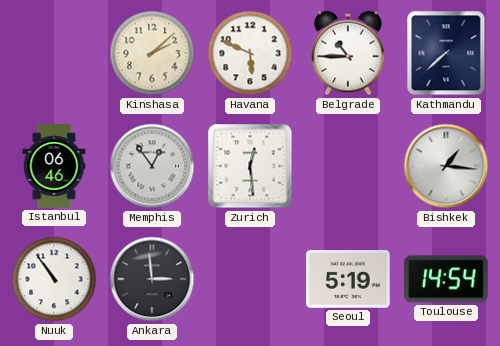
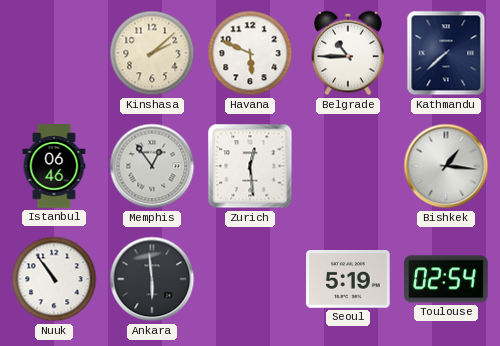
Ankara: 2:59 -> 5:59 (152, 279)
Toulouse: 14:54 -> 02:54 (446, 279)
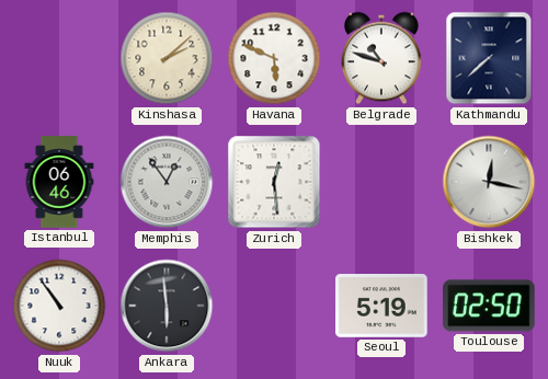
Belgrade: 10:45 -> 10:48 (381, 58)
Bishkek: 1:16 -> 12:17 (489, 182)
Toulouse: 02:54 -> 02:50 (489, 306)
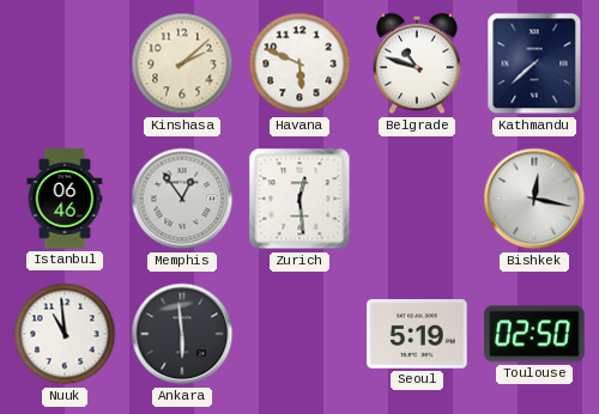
Nuuk: 10:54 -> 10:59 (65, 334)
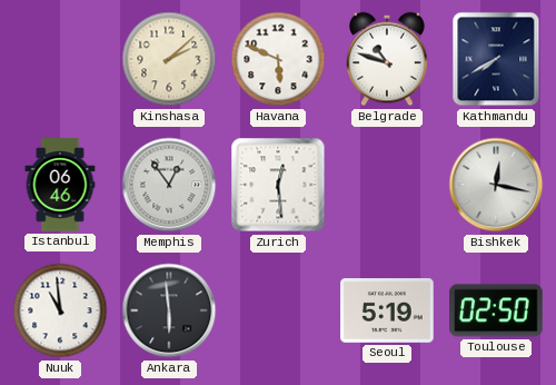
Kathmandu: 7:38 -> 7:40 (496, 59)
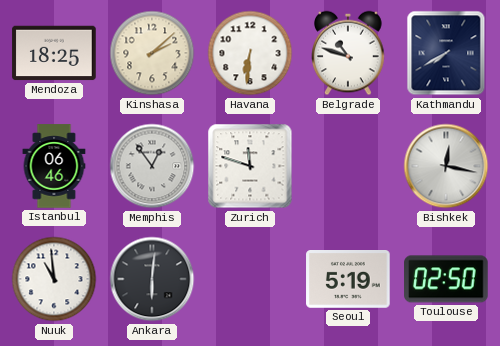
Mendoza: none -> 18:25 (54, 53)
Havana: 5:49 -> 6:31 (250, 53)
Zurich: 12:29 -> 11:48 (250, 166)
Ankara: 5:59 -> 6:01 (152, 279)
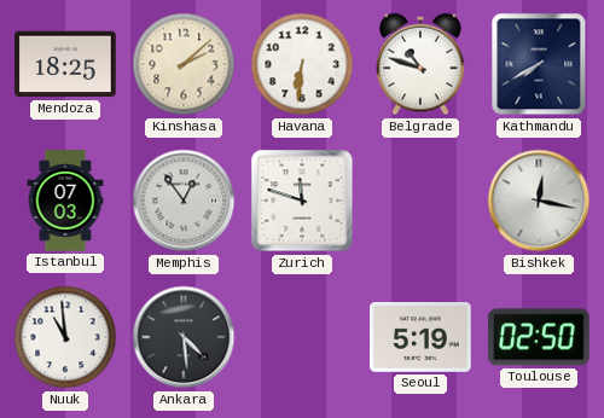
Istanbul: 06:46 -> 07:03 (65, 201)
Ankara: 6:01 -> 4:29 (184, 337)
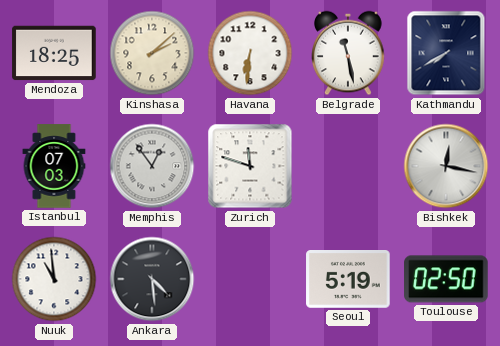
Belgrade: 10:48 -> 11:28 (348, 53)
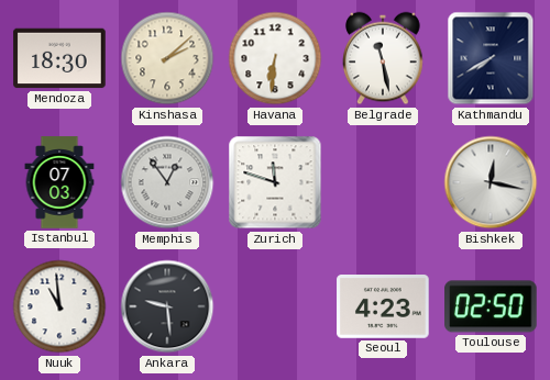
Mendoza: 18:25 -> 18:30 (59, 58)
Ankara: 4:29 -> 9:29 (167, 306)
Seoul: 5:19 -> 4:23 (383, 308)
